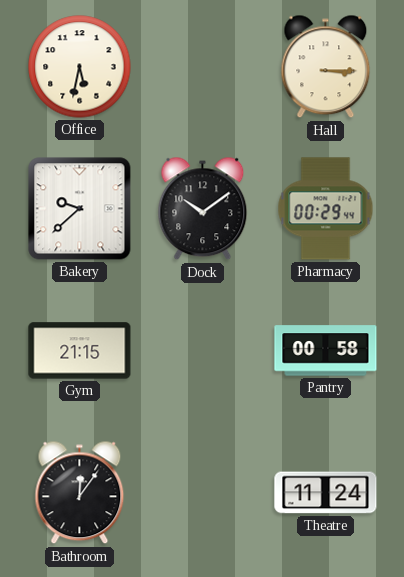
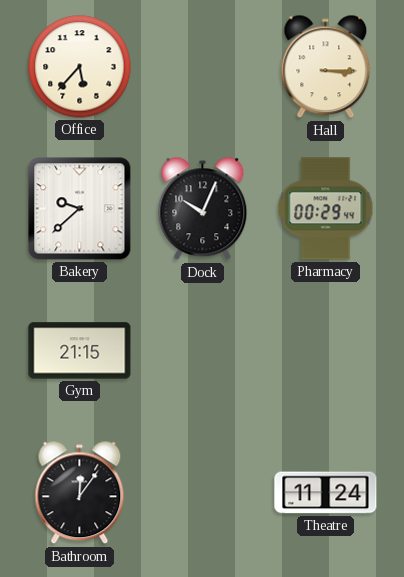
Office: 5:32 -> 5:37 (80, 67)
Dock: 10:09 -> 10:04 (203, 209)
Pantry: 00:58 -> none (326, 351)
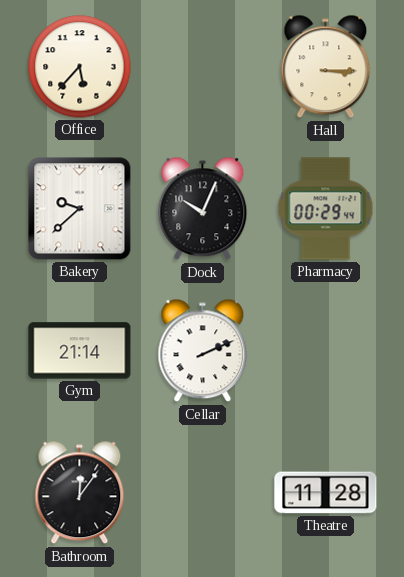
Gym: 21:15 -> 21:14 (80, 351)
Cellar: none -> 2:11 (203, 351)
Theatre: 11:24 -> 11:28 (326, 493)
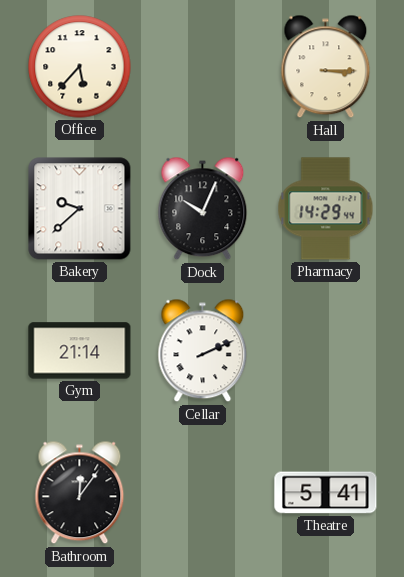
Pharmacy: 00:29 -> 14:29 (326, 209)
Theatre: 11:28 -> 5:41 (326, 493)
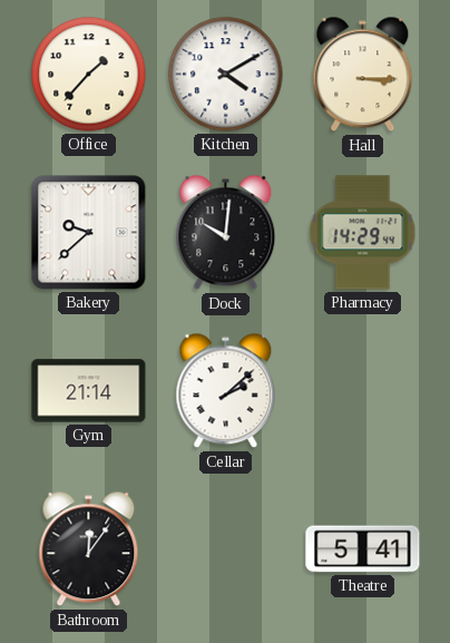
Office: 5:37 -> 1:37 (89, 75)
Kitchen: none -> 4:10 (226, 75)
Dock: 10:04 -> 10:01 (226, 233)
Cellar: 2:11 -> 2:08 (226, 391)
